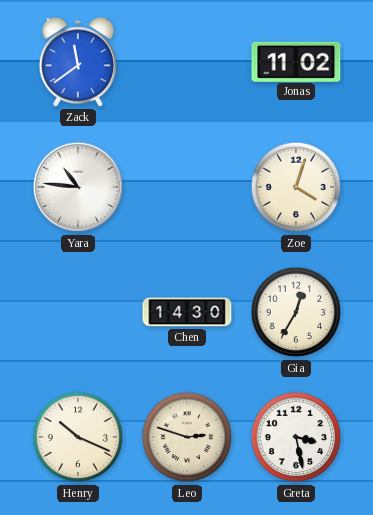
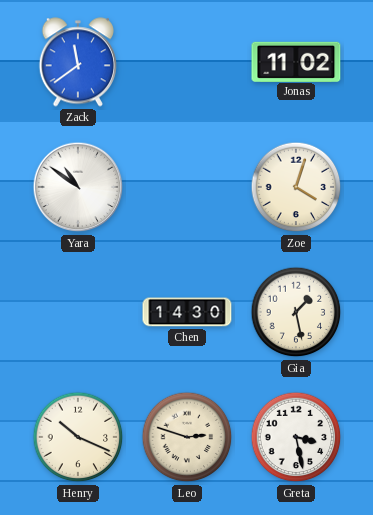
Yara: 10:46 -> 10:51 (78, 187)
Gia: 12:35 -> 1:28 (296, 312)
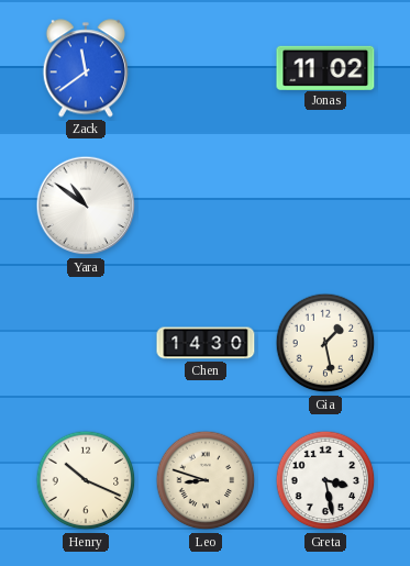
Zoe: 4:03 -> none (296, 187)
Leo: 2:48 -> 8:48 (206, 480)
